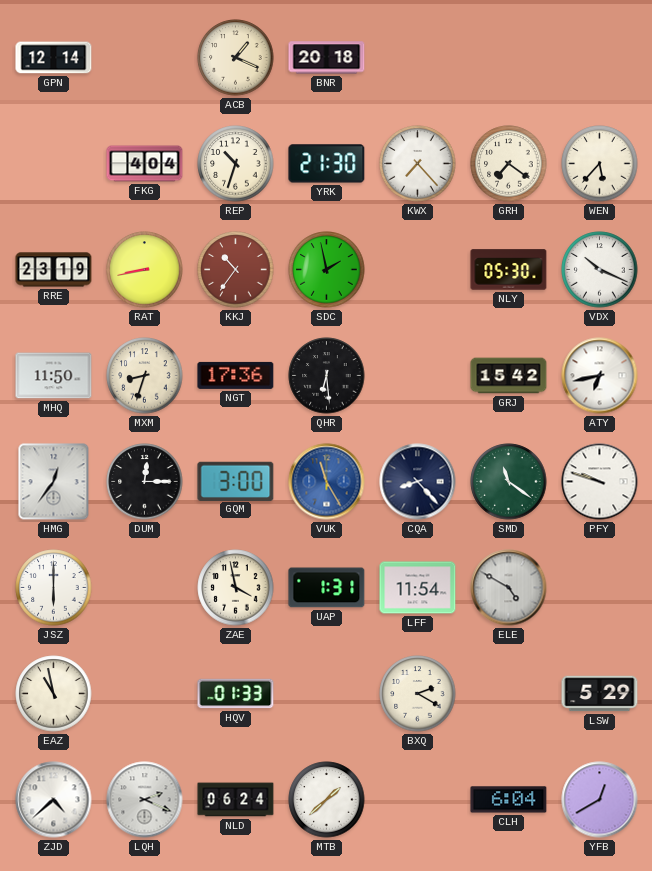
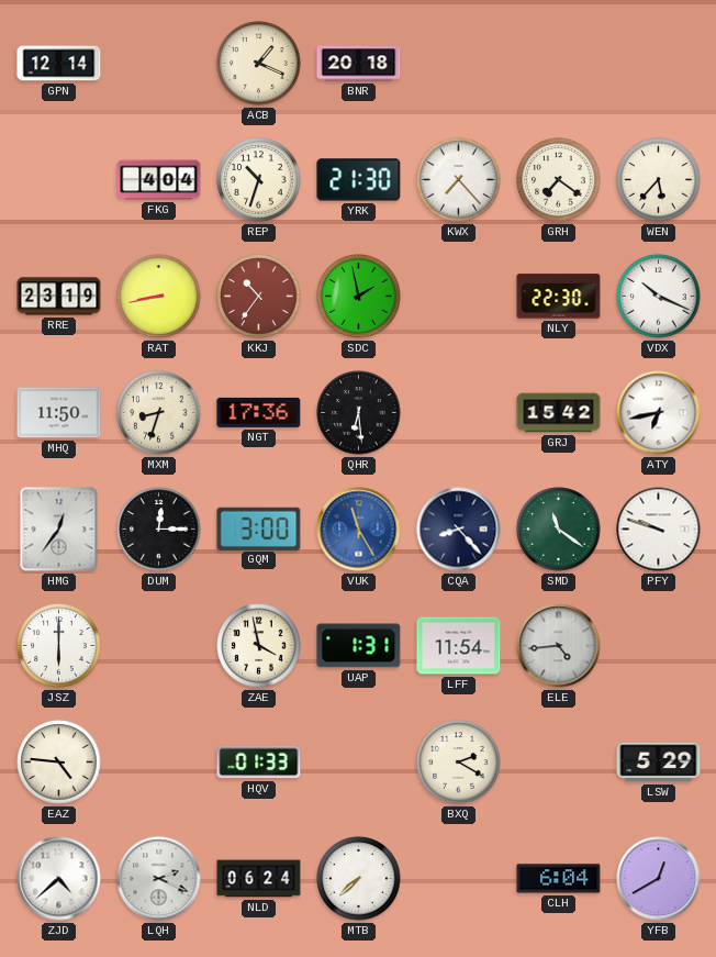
NLY: 05:30 -> 22:30 (559, 297)
ELE: 4:50 -> 4:44 (559, 646)
EAZ: 10:58 -> 4:46 (59, 763)
MTB: 1:38 -> 7:38 (359, 879)
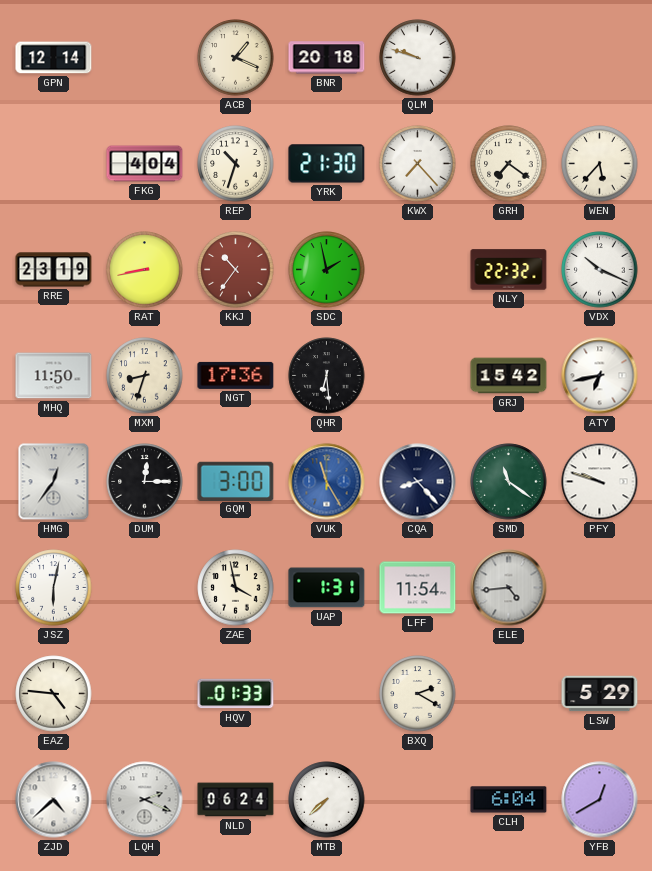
QLM: none -> 9:48 (418, 58)
NLY: 22:30 -> 22:32 (509, 270)
JSZ: 6:00 -> 6:02 (54, 588)
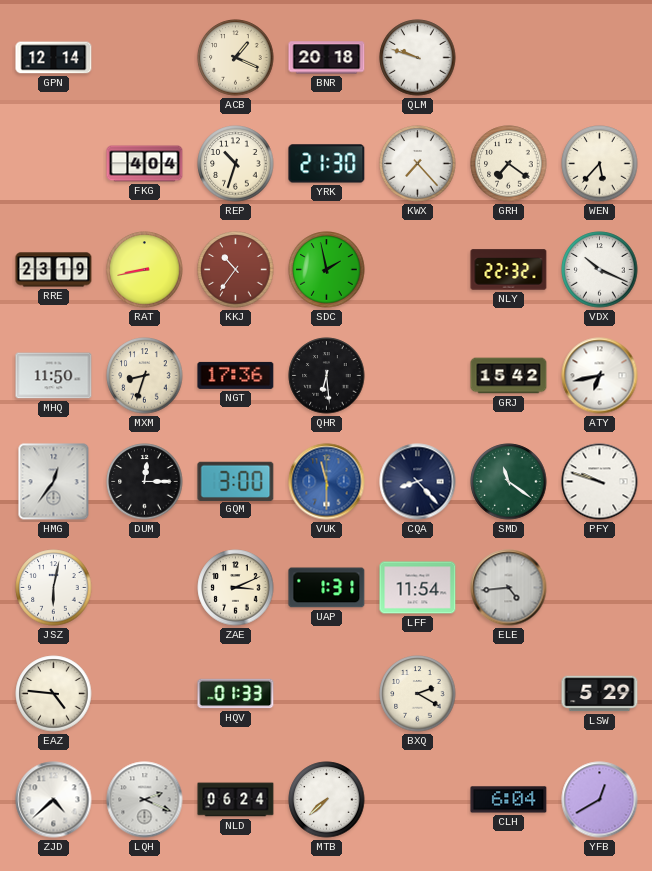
VUK: 11:25 -> 11:30 (327, 482)
ZAE: 3:58 -> 3:11 (236, 588)
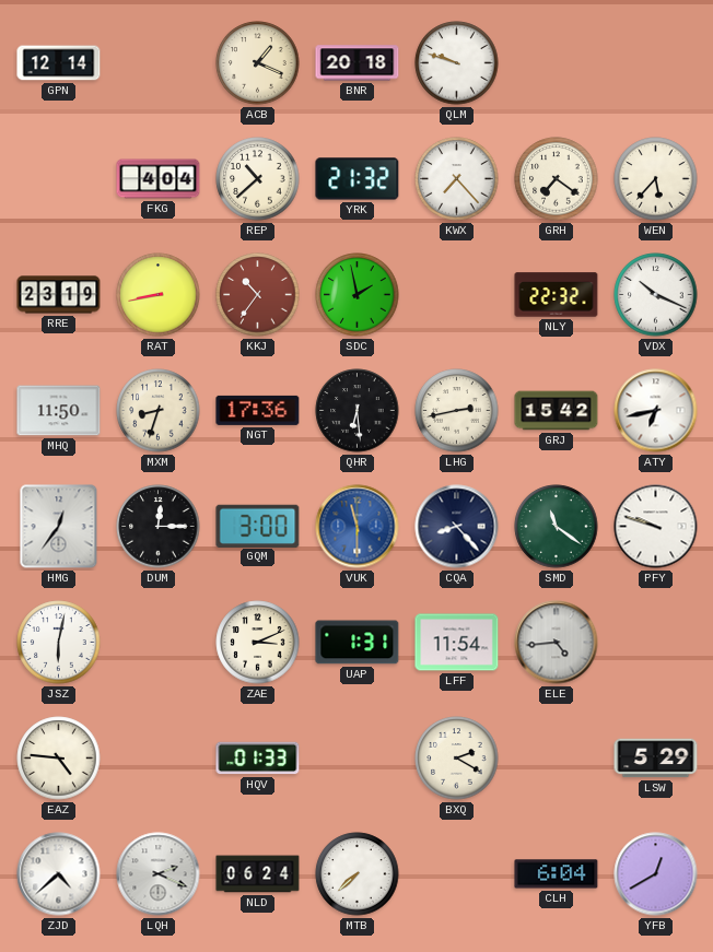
REP: 10:33 -> 10:38 (258, 179)
YRK: 21:30 -> 21:32 (358, 179)
LHG: none -> 2:43 (457, 411)
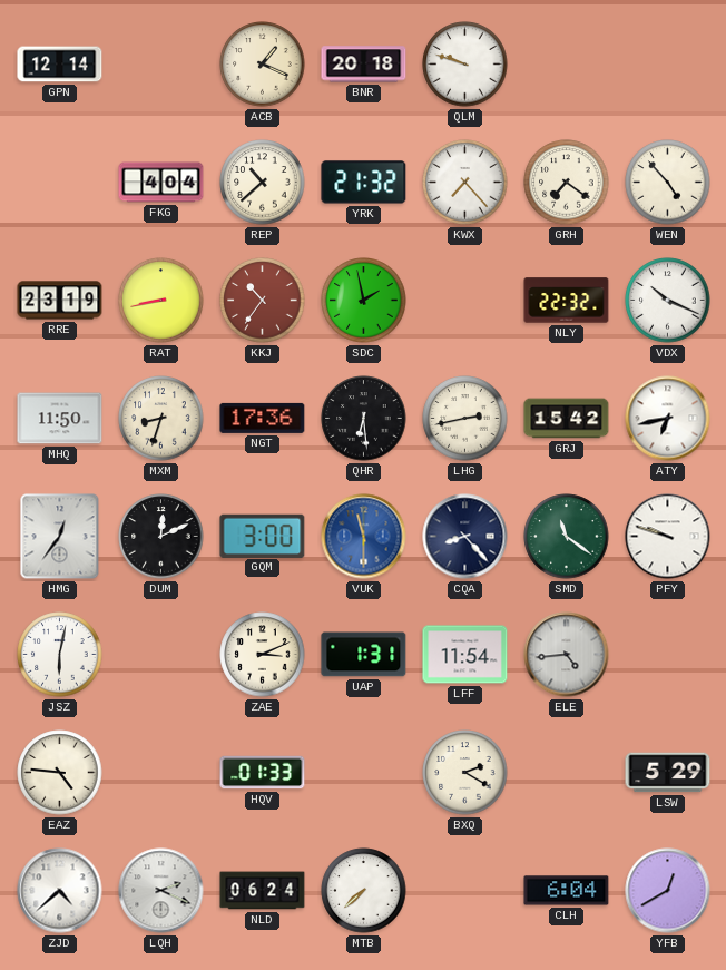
WEN: 5:37 -> 4:53 (668, 183)
DUM: 12:15 -> 12:11 (161, 537)
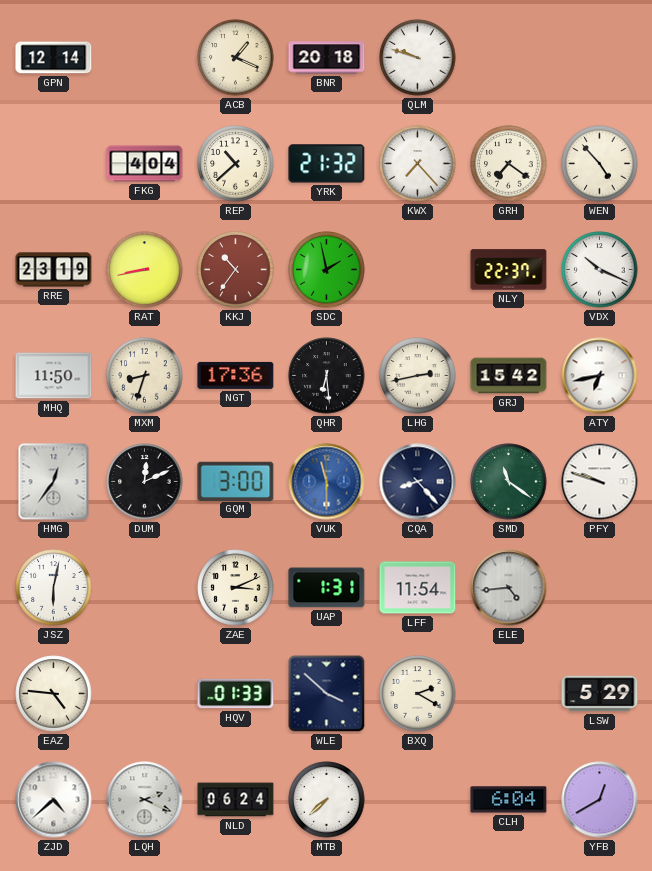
NLY: 22:32 -> 22:37 (509, 270)
WLE: none -> 3:52 (327, 694)
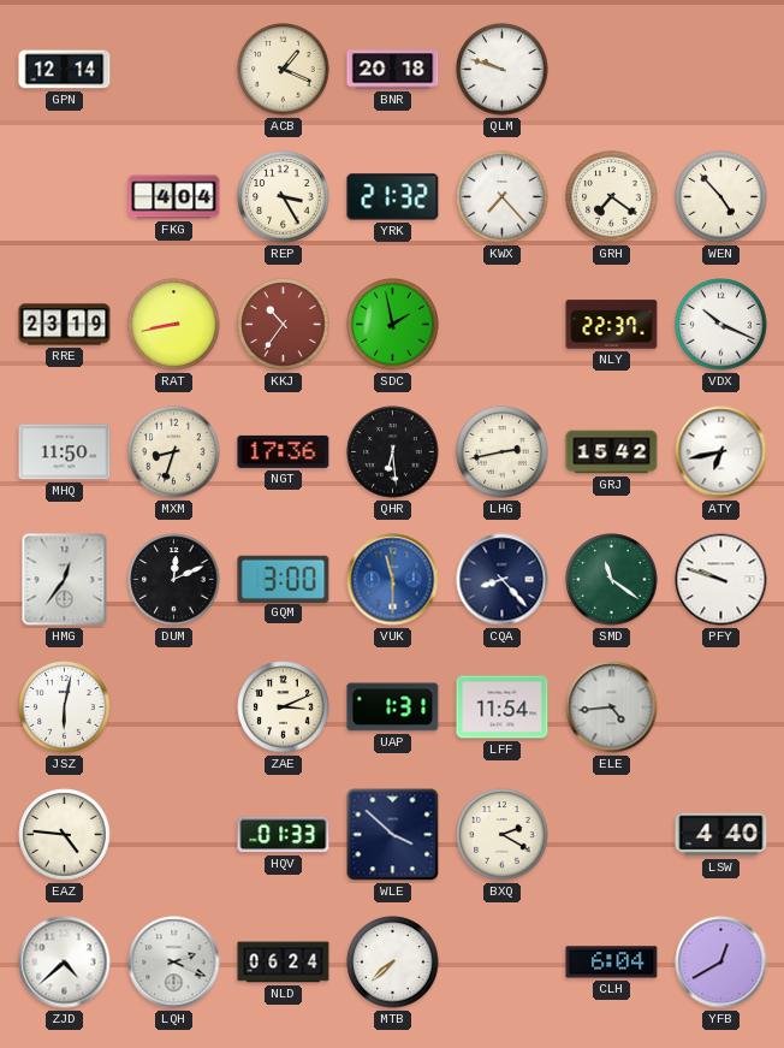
REP: 10:38 -> 3:25 (284, 197)
LSW: 5:29 -> 4:40 (721, 835)
